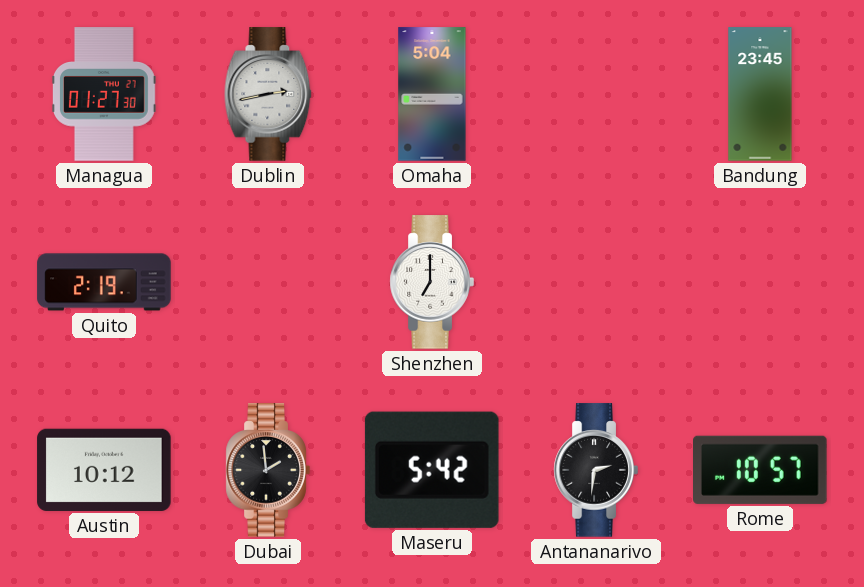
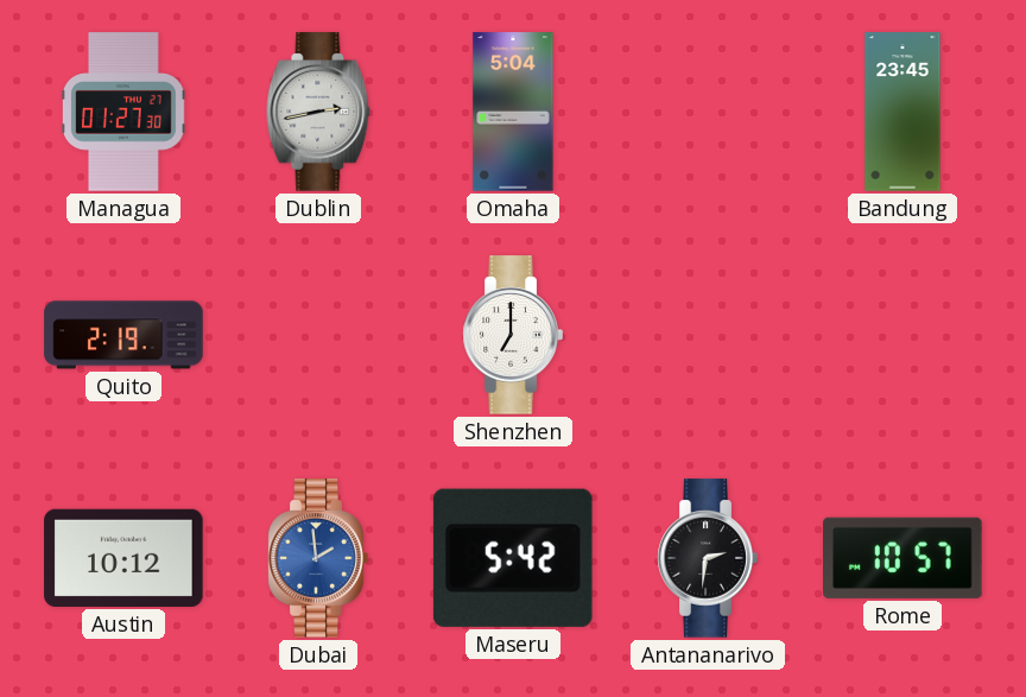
Dubai dial: black -> blue (318, 558)
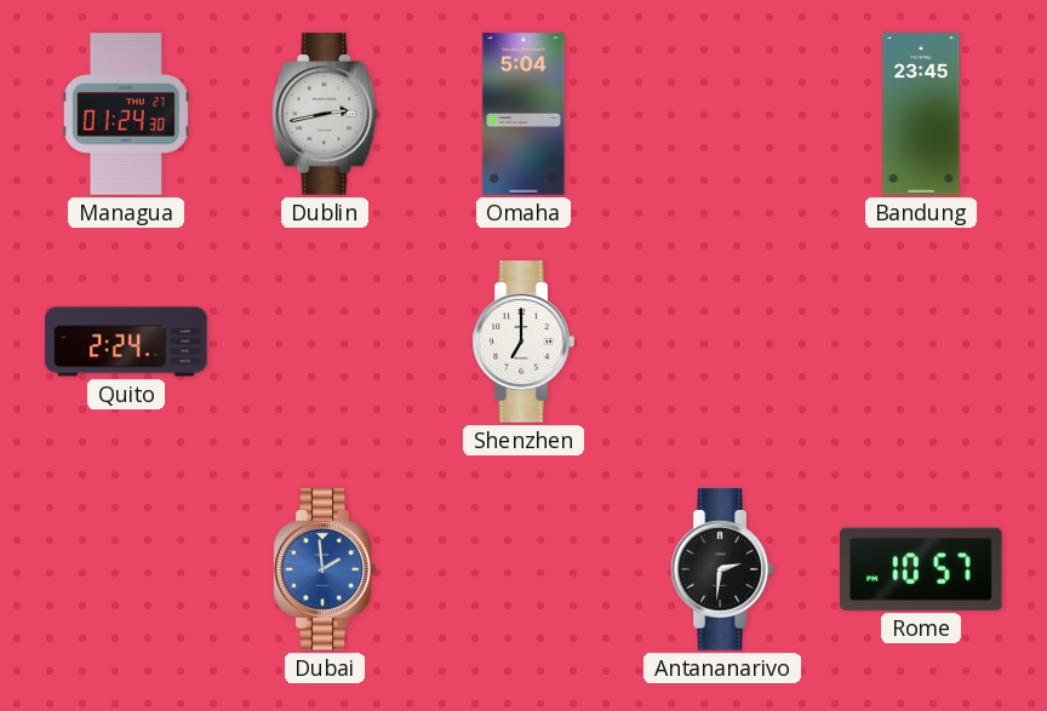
Managua: 01:27 -> 01:24 (126, 114)
Quito: 2:19 -> 2:24 (126, 342)
Austin: 10:12 -> none (123, 558)
Maseru: 5:42 -> none (513, 558)
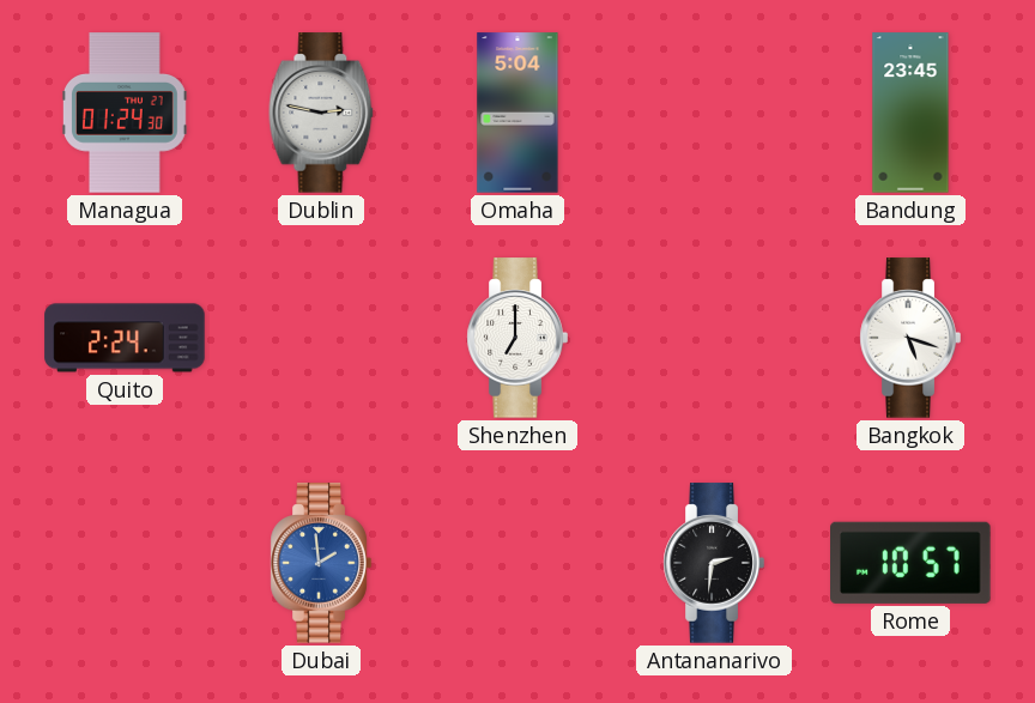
Dublin: 2:43 -> 2:47 (321, 113)
Bangkok: none -> 5:18 (910, 338)
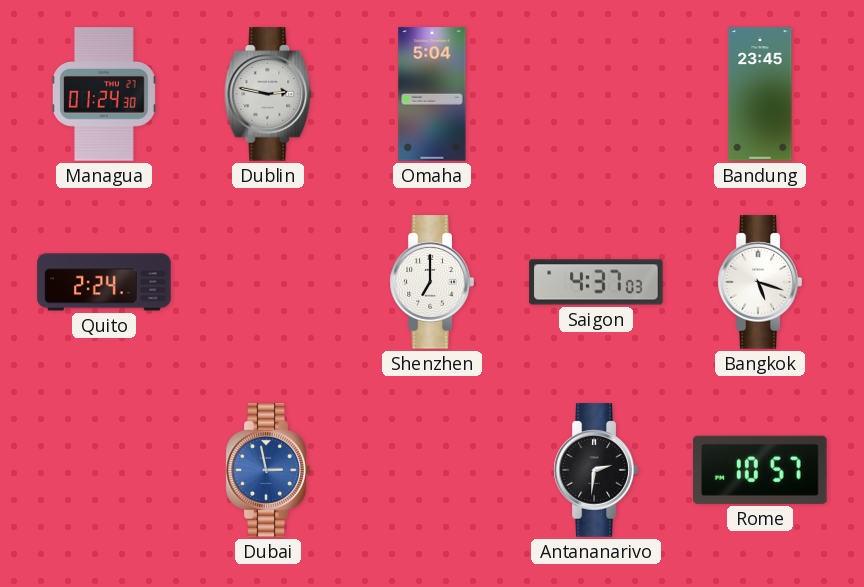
Saigon: none -> 4:37 (596, 282)
Dubai: 1:59 -> 2:58 (268, 470)
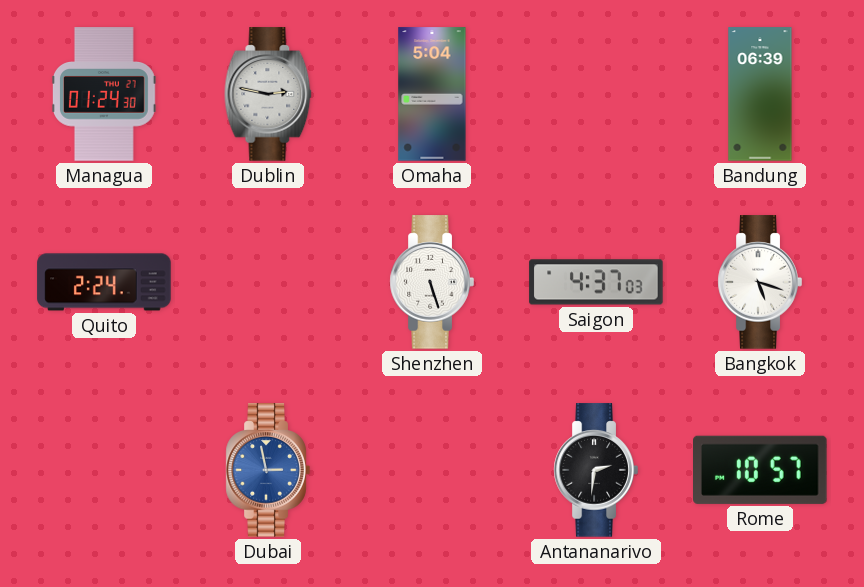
Bandung: 23:45 -> 06:39 (760, 94)
Shenzhen: 7:00 -> 5:27 (432, 282)
